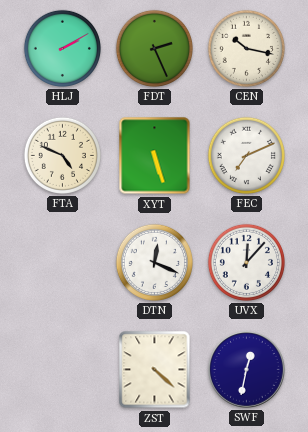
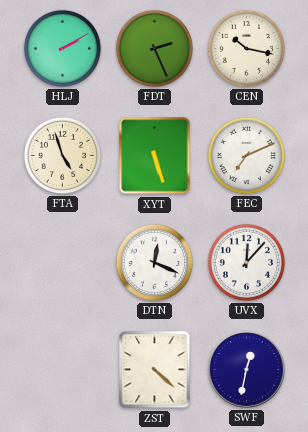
FTA: 4:49 -> 4:57 (62, 155)
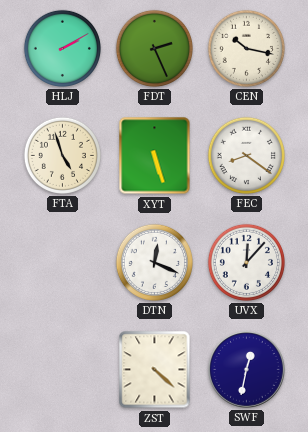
FEC: 7:11 -> 8:21 (246, 155)
